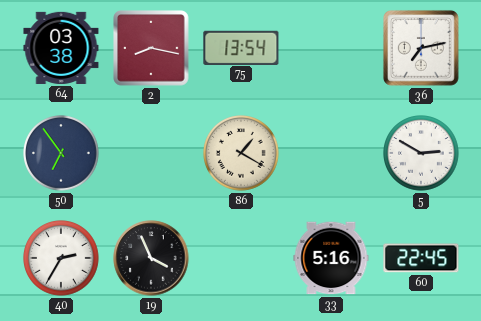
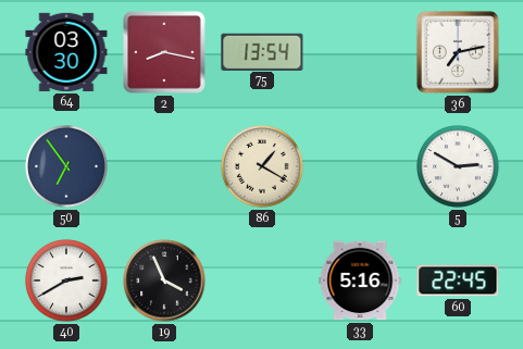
64: 03:38 -> 03:30 (66, 52)
40: 2:35 -> 2:40 (67, 282)
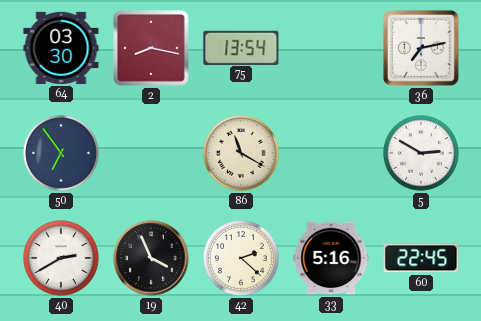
86: 1:20 -> 11:20 (242, 154)
42: none -> 2:22 (242, 259)
